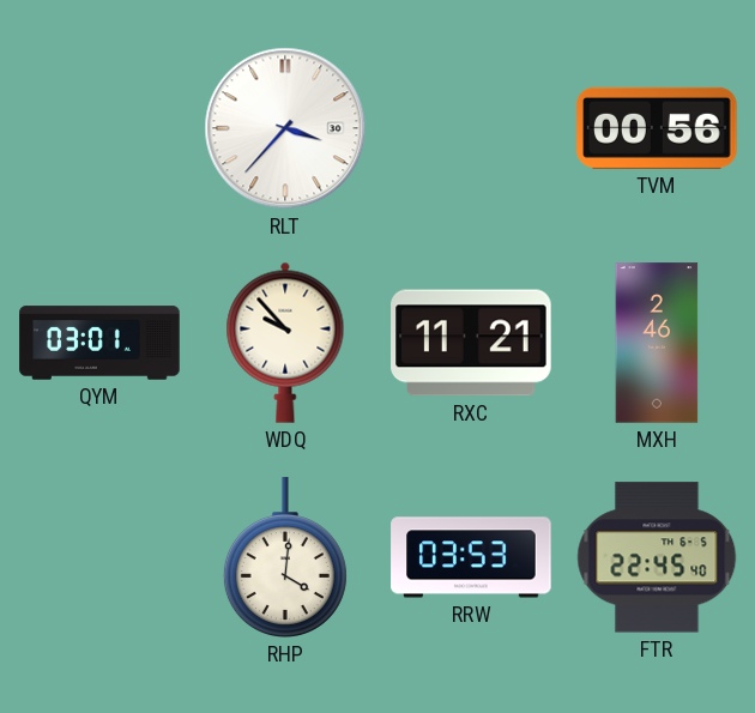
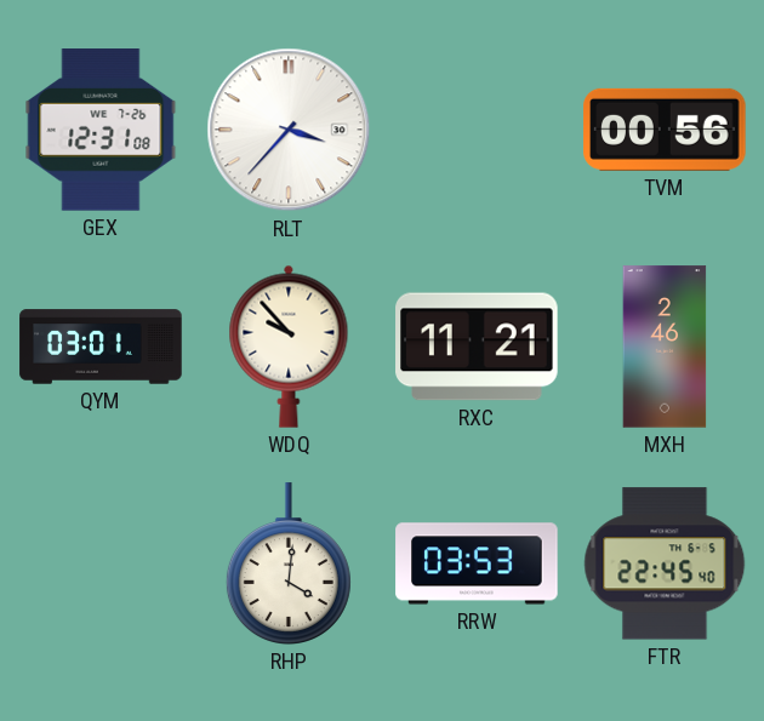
GEX: none -> 12:31 (101, 130)
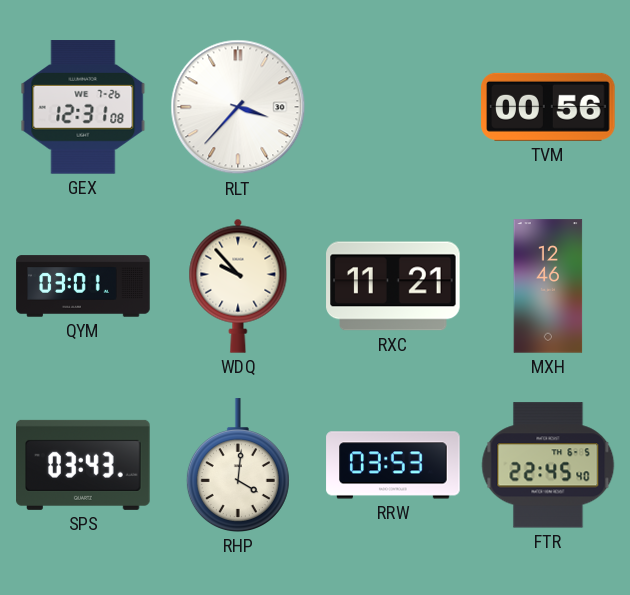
MXH: 2:46 -> 12:46 (548, 286)
SPS: none -> 03:43 (83, 465)
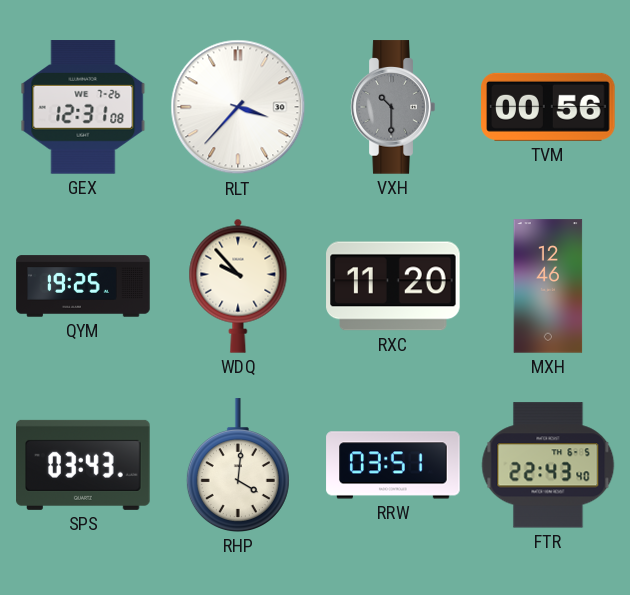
VXH: none -> 10:30 (393, 107)
QYM: 03:01 -> 19:25 (83, 286)
RXC: 11:21 -> 11:20 (393, 286)
RRW: 03:53 -> 03:51 (393, 465)
FTR: 22:45 -> 22:43 (548, 465)
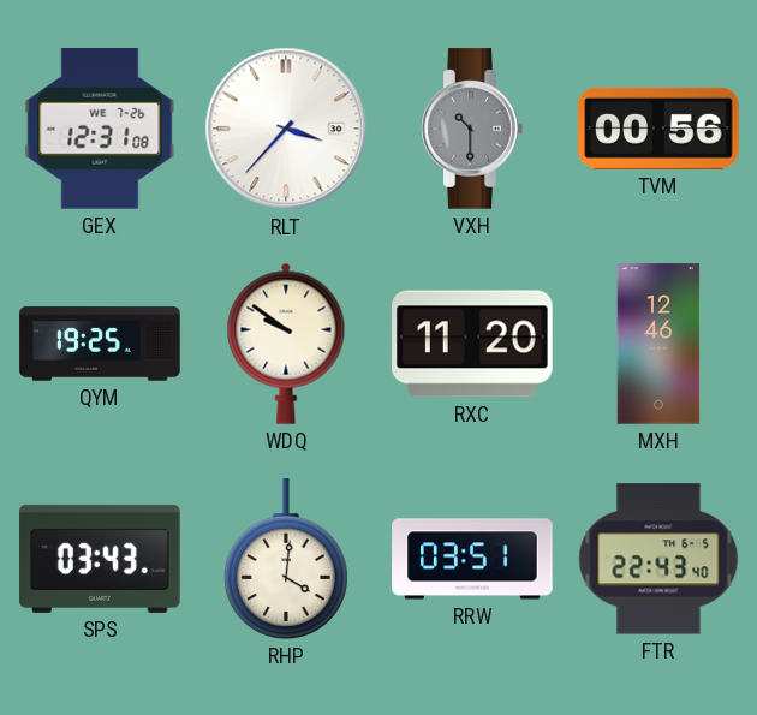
WDQ: 9:53 -> 9:51 (286, 344)
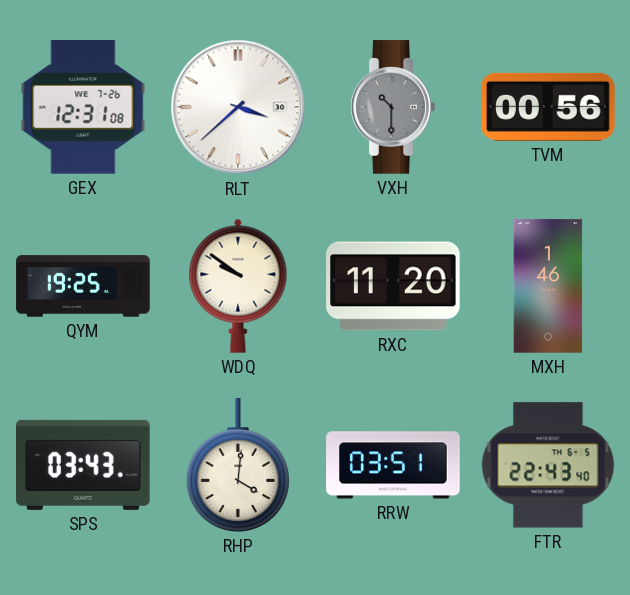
RLT: 3:37 -> 3:38 (238, 107)
MXH: 12:46 -> 1:46 (548, 286)
